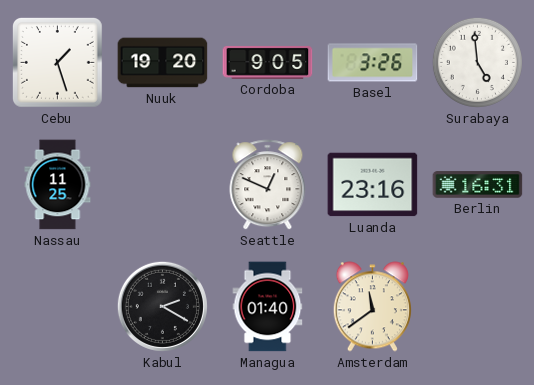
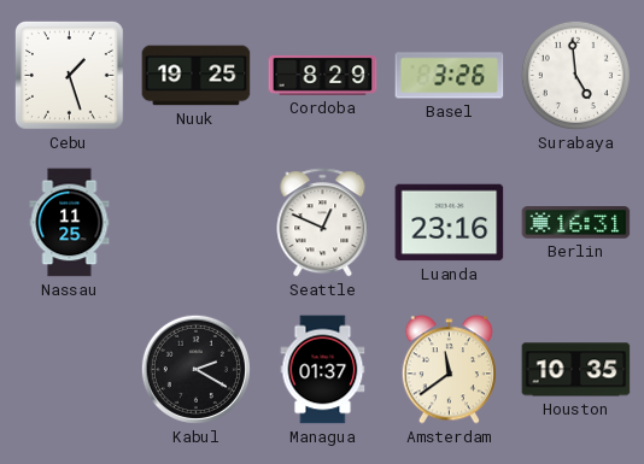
Nuuk: 19:20 -> 19:25 (197, 76)
Cordoba: 9:05 -> 8:29 (323, 75)
Managua: 01:40 -> 01:37 (323, 370)
Houston: none -> 10:35 (576, 370)
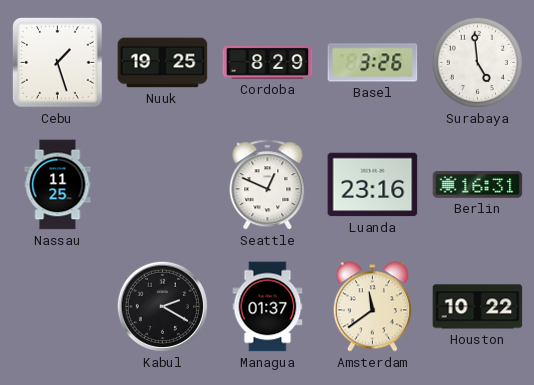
Houston: 10:35 -> 10:22 (478, 307)
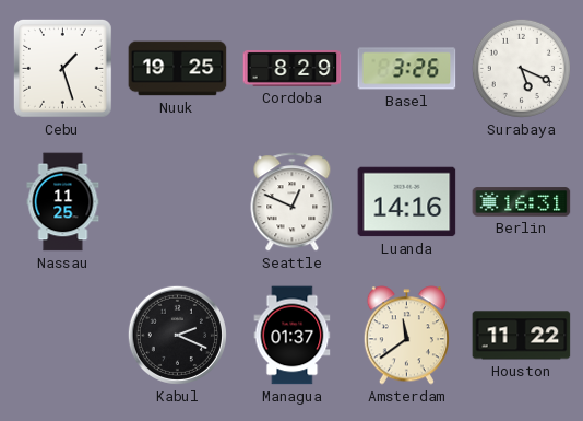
Surabaya: 4:59 -> 5:19 (521, 68)
Luanda: 23:16 -> 14:16 (407, 202)
Kabul: 2:20 -> 2:19 (177, 335)
Houston: 10:22 -> 11:22 (522, 336)
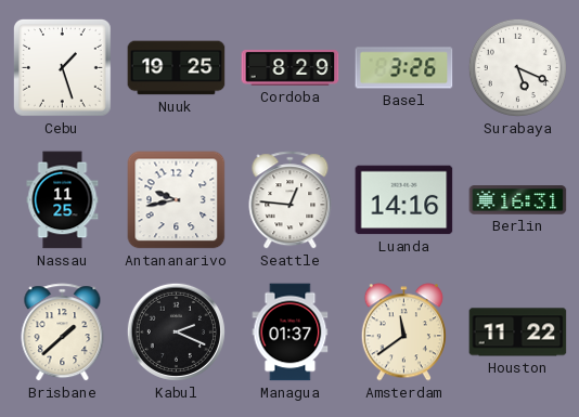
Antananarivo: none -> 9:43 (177, 200)
Seattle: 12:49 -> 12:46 (291, 200)
Brisbane: none -> 1:38 (63, 333)
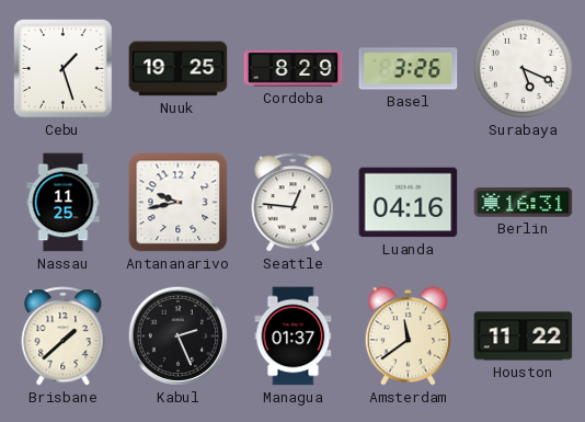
Luanda: 14:16 -> 04:16 (409, 203)
Kabul: 2:19 -> 2:26 (177, 335)
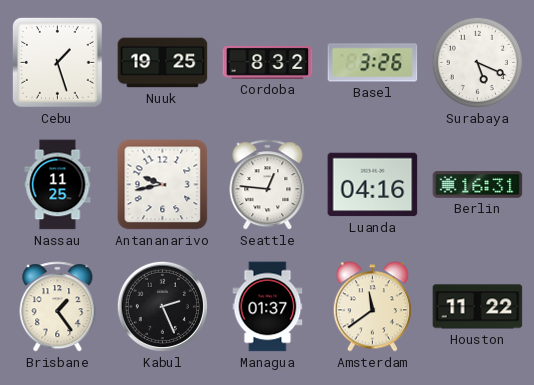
Cordoba: 8:29 -> 8:32 (268, 62)
Brisbane: 1:38 -> 1:24 (58, 307)
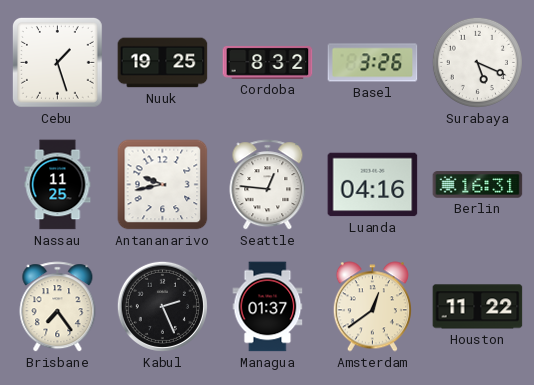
Brisbane: 1:24 -> 7:24 (58, 307)
Amsterdam: 11:39 -> 12:39 (372, 307)
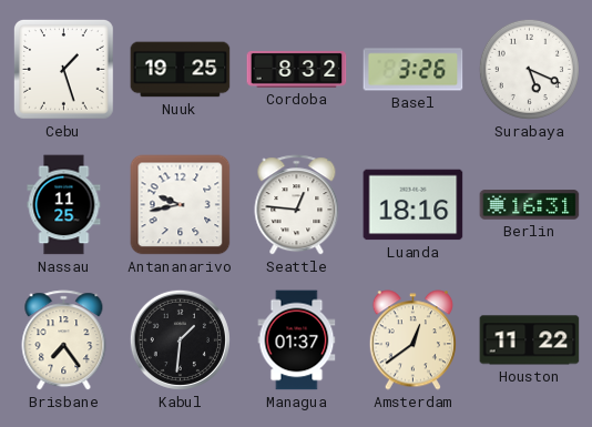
Luanda: 04:16 -> 18:16 (414, 205)
Kabul: 2:26 -> 1:31 (180, 339)
